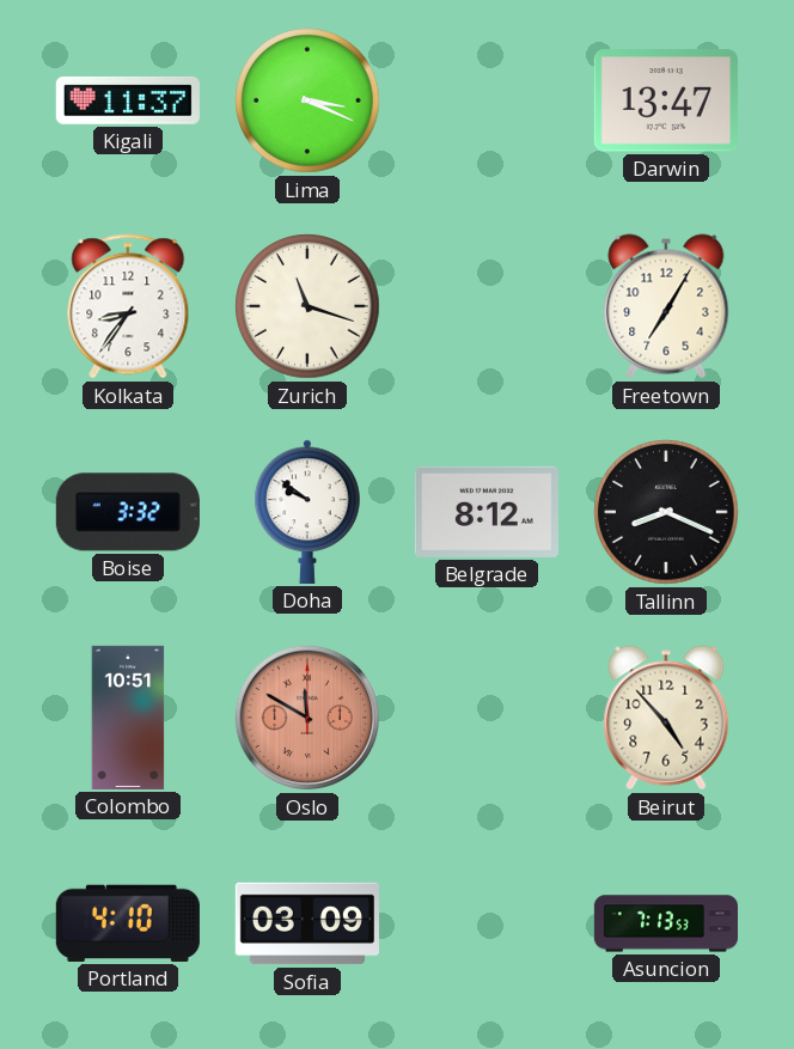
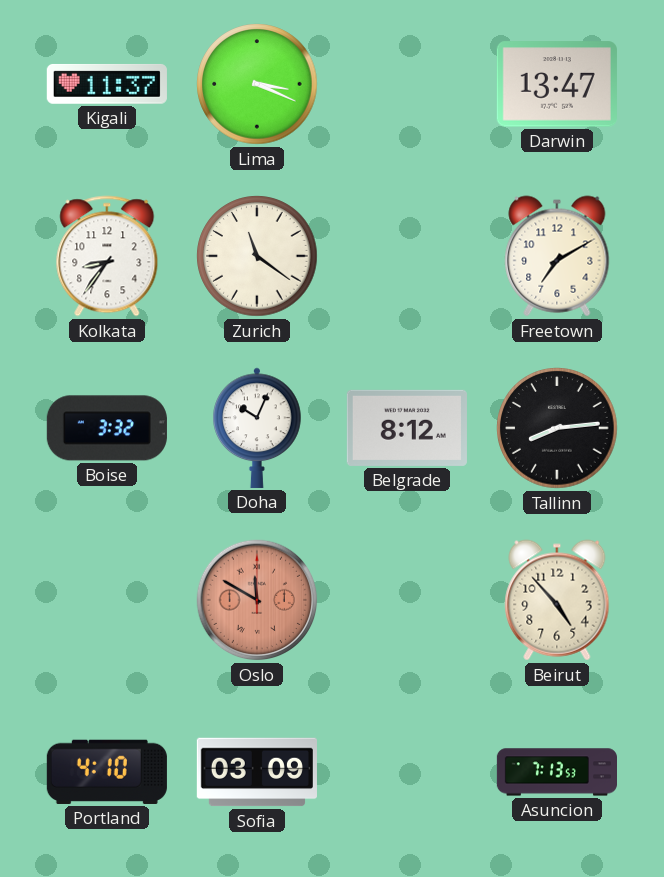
Zurich: 11:18 -> 11:21 (257, 256)
Freetown: 7:05 -> 7:10 (557, 256)
Doha: 9:51 -> 10:04 (257, 428)
Tallinn: 8:19 -> 8:14 (557, 428)
Colombo: 10:51 -> none (128, 718)
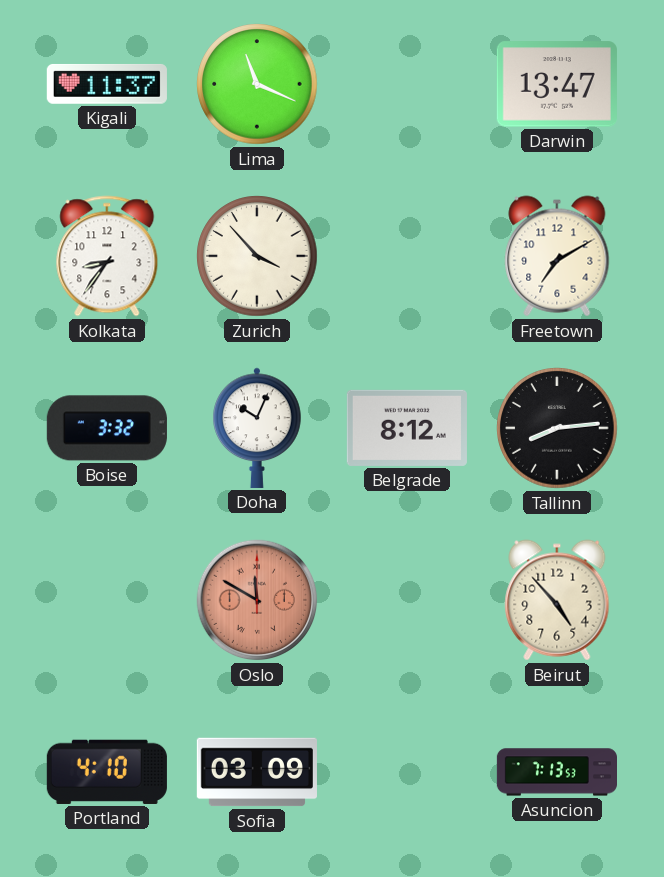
Lima: 3:19 -> 11:19 (257, 84)
Zurich: 11:21 -> 3:53 (257, 256)
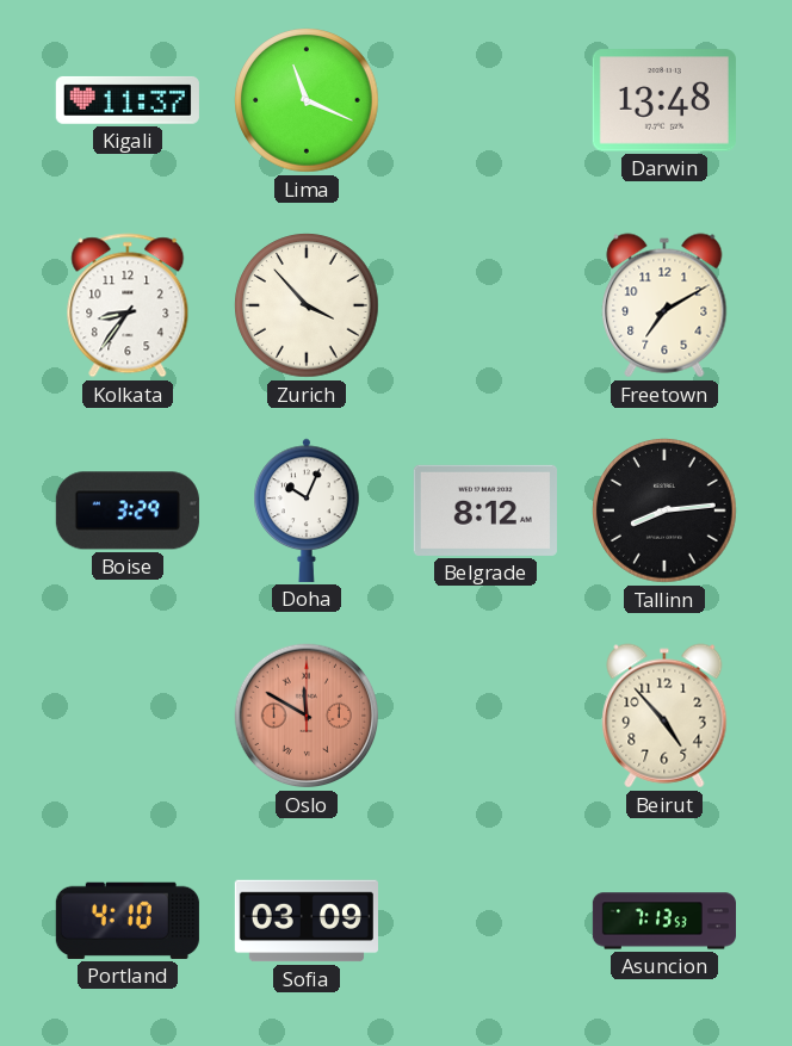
Darwin: 13:47 -> 13:48 (664, 100)
Boise: 3:32 -> 3:29 (128, 510)
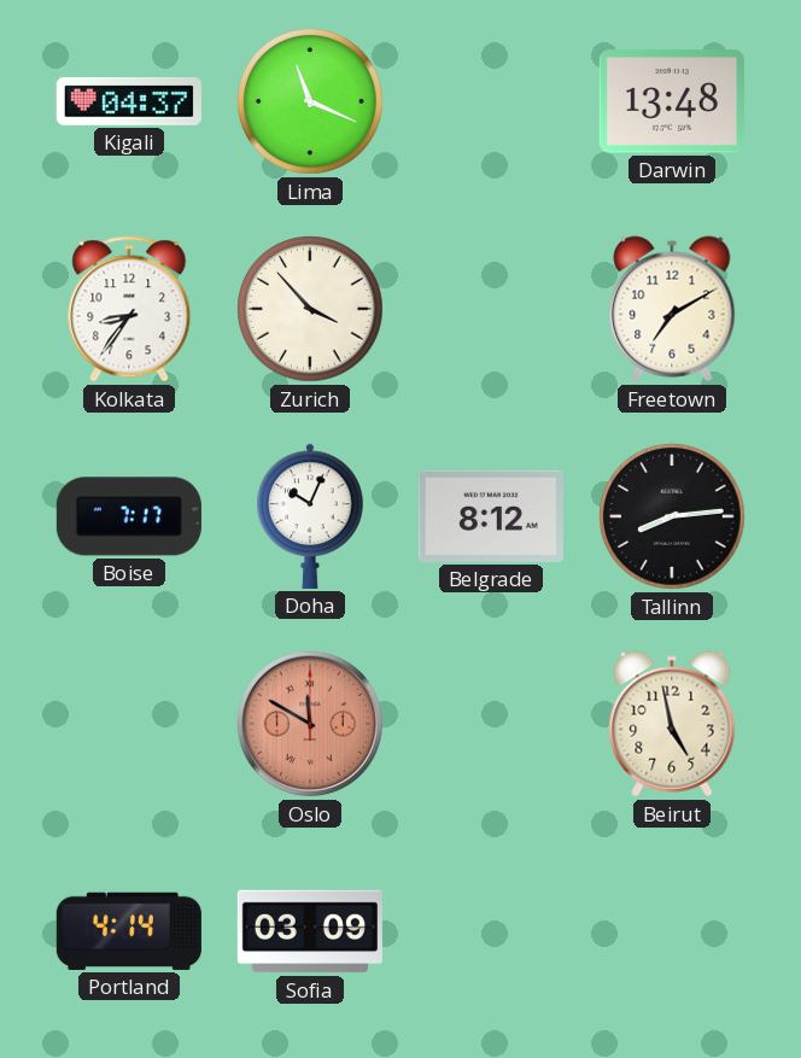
Kigali: 11:37 -> 04:37 (129, 101)
Boise: 3:29 -> 7:17 (129, 516)
Beirut: 4:53 -> 4:58 (672, 724)
Portland: 4:10 -> 4:14 (129, 931)
Asuncion: 7:13 -> none (663, 921)
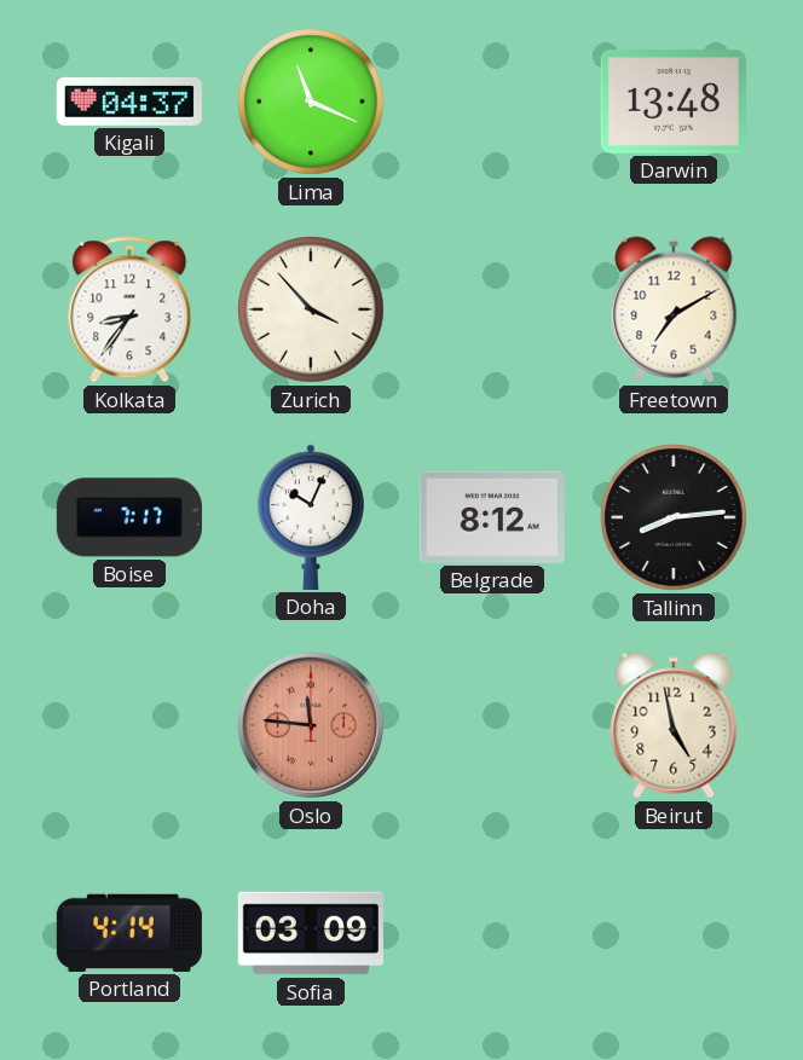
Oslo: 11:50 -> 11:46 (311, 725)
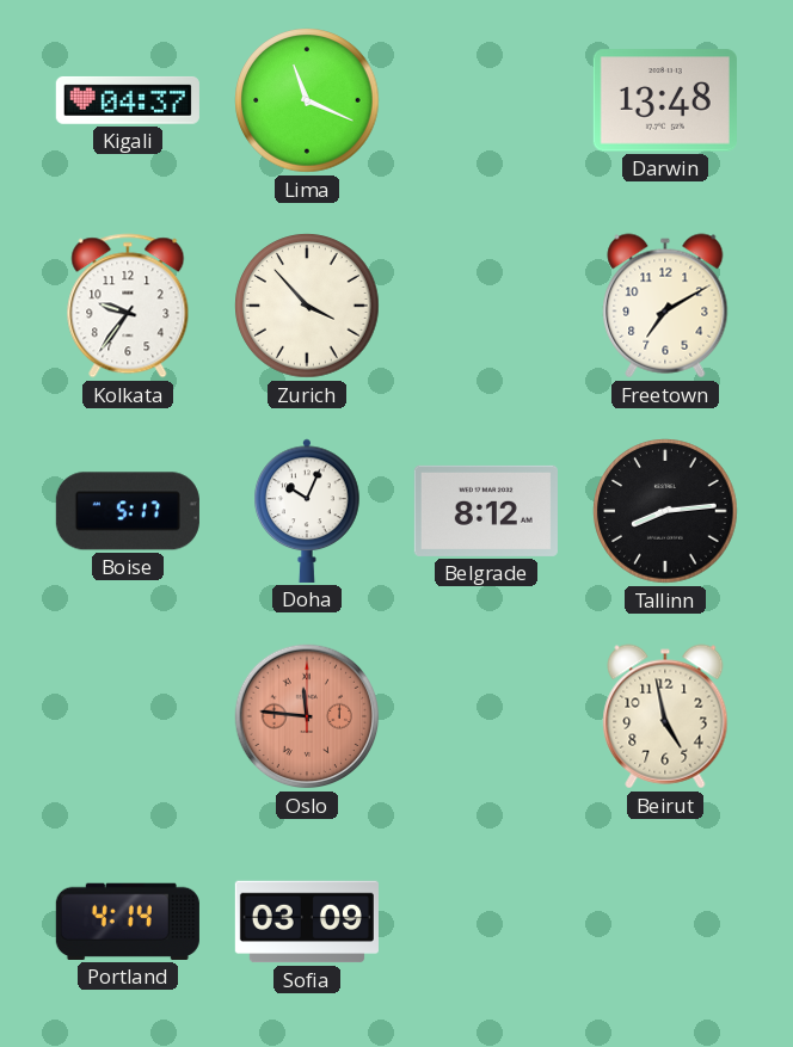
Kolkata: 8:36 -> 9:36 (128, 306)
Boise: 7:17 -> 5:17 (128, 511)
